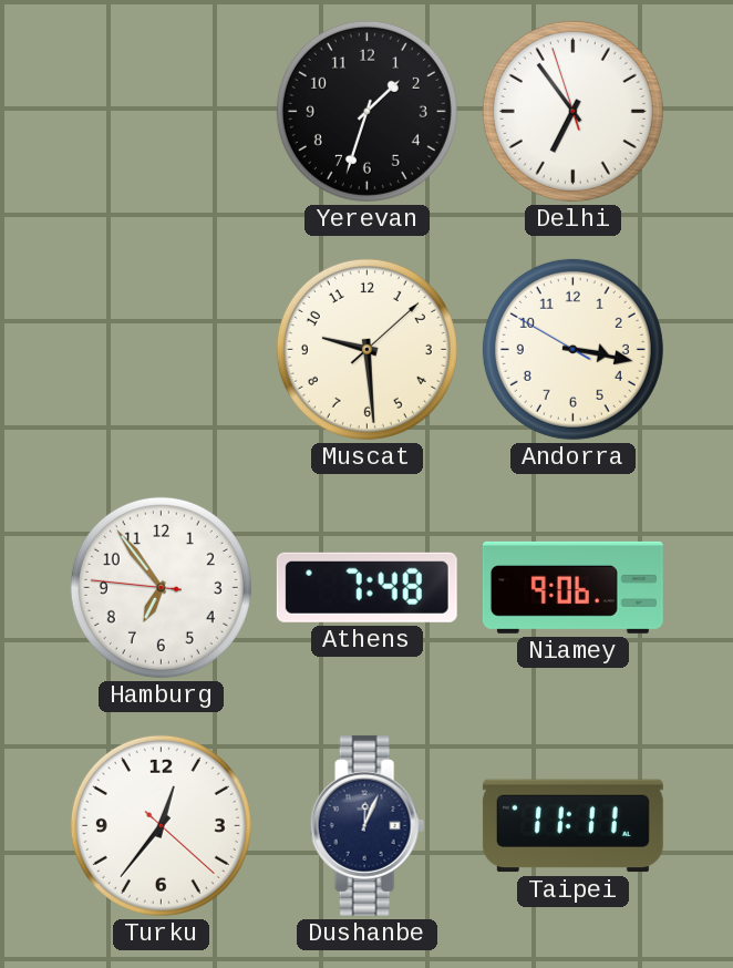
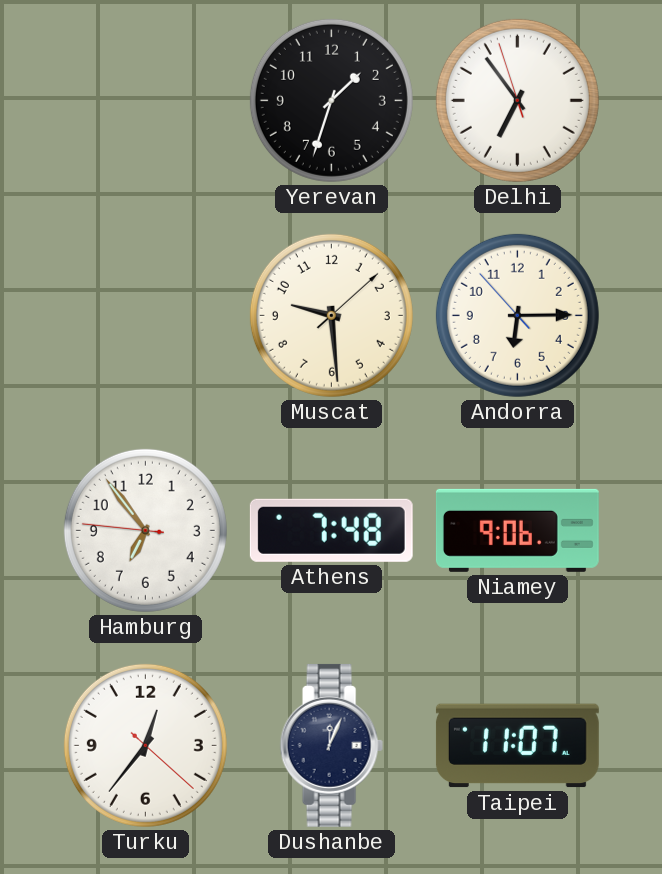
Andorra: 3:16 -> 6:14 (517, 315)
Taipei: 11:11 -> 11:07 (517, 746)
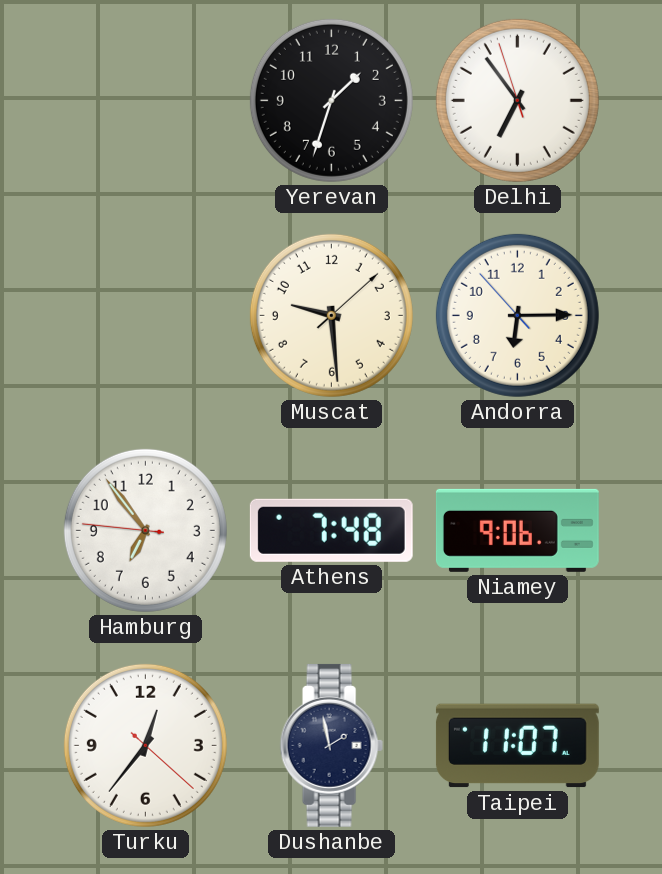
Dushanbe: 12:04 -> 1:58 (331, 745)
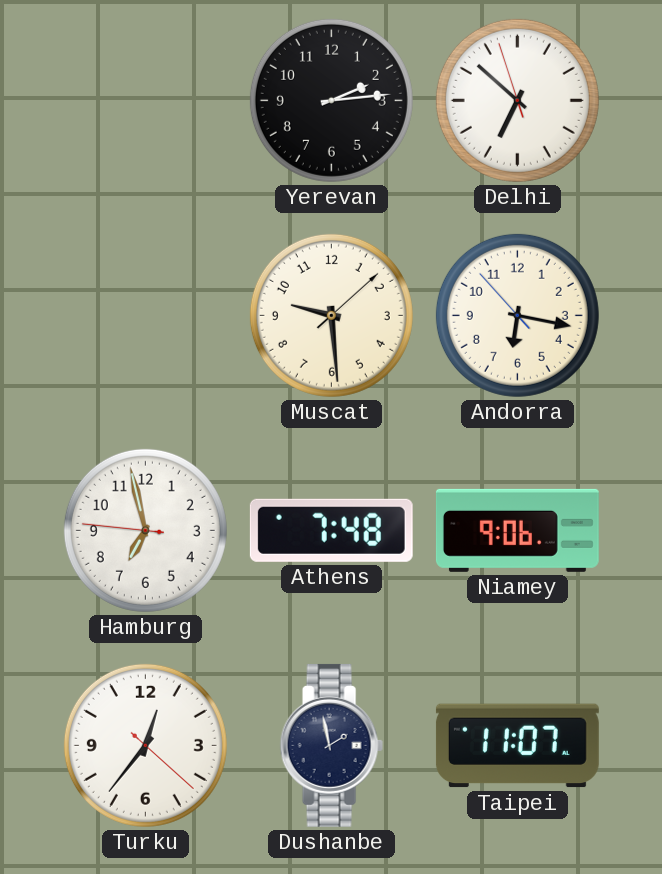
Yerevan: 1:33 -> 2:14 (331, 100)
Delhi: 6:53 -> 6:51 (517, 100)
Andorra: 6:14 -> 6:16 (517, 315)
Hamburg: 6:53 -> 6:57 (145, 530)
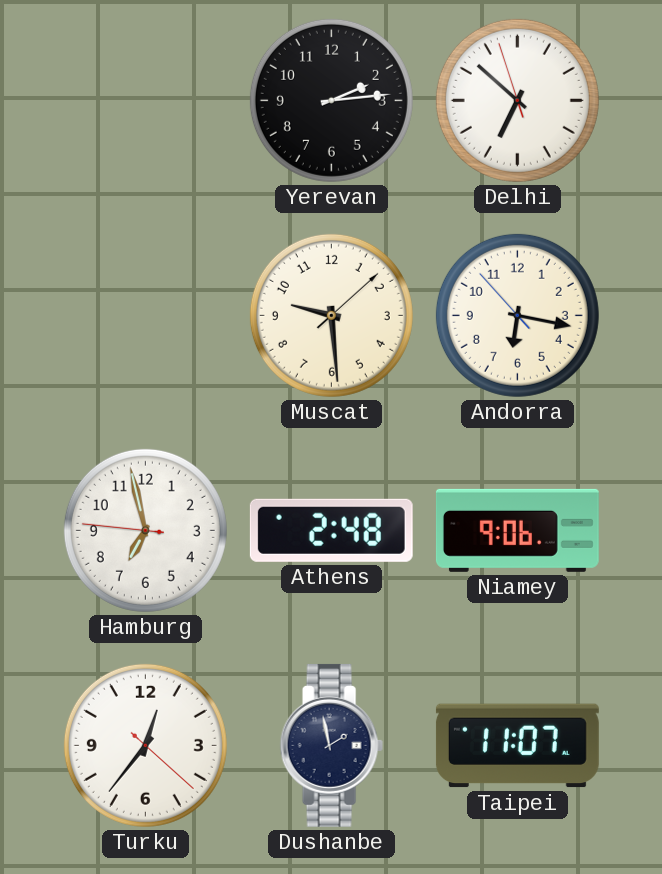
Athens: 7:48 -> 2:48 (331, 530)
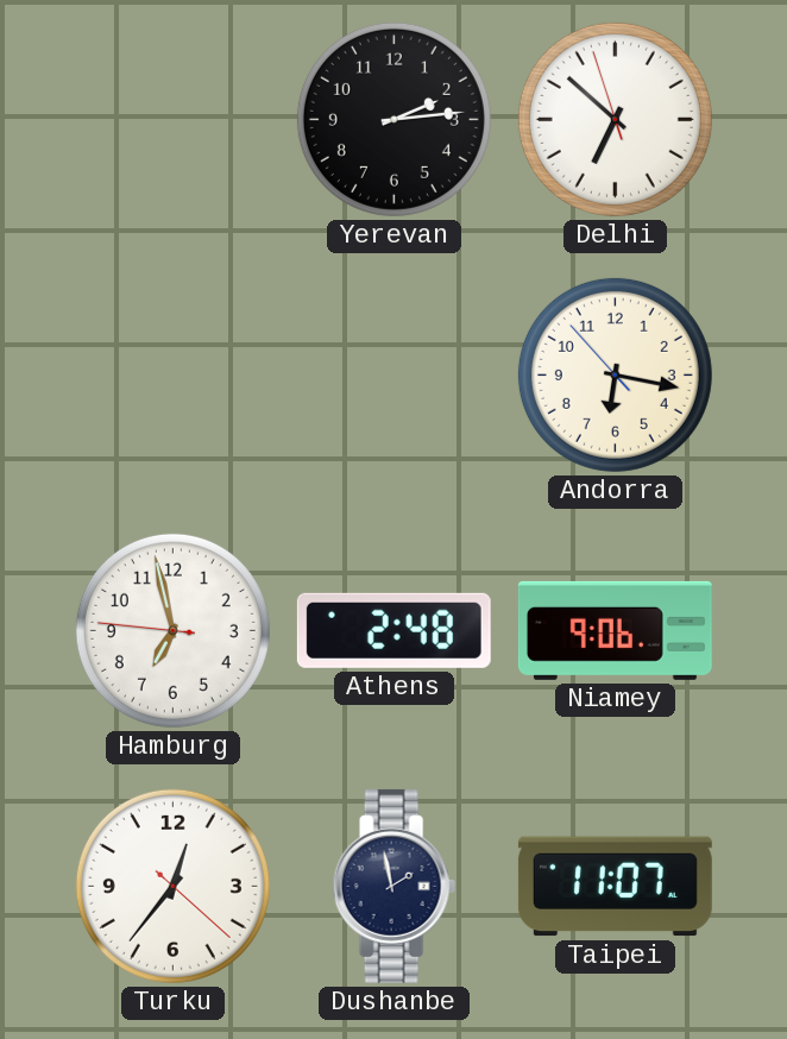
Muscat: 9:29 -> none (331, 315)
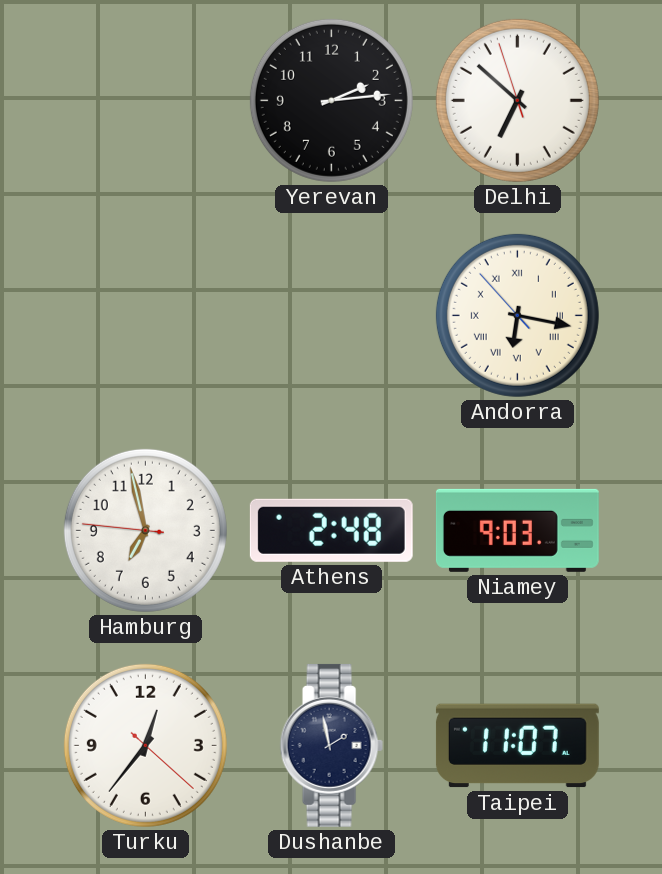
Andorra numerals: Arabic -> Roman (517, 315)
Niamey: 9:06 -> 9:03 (517, 530)
